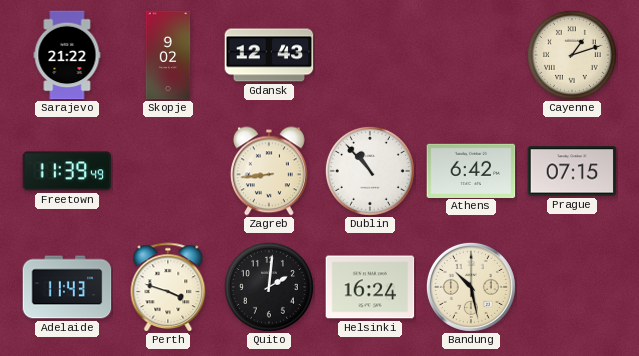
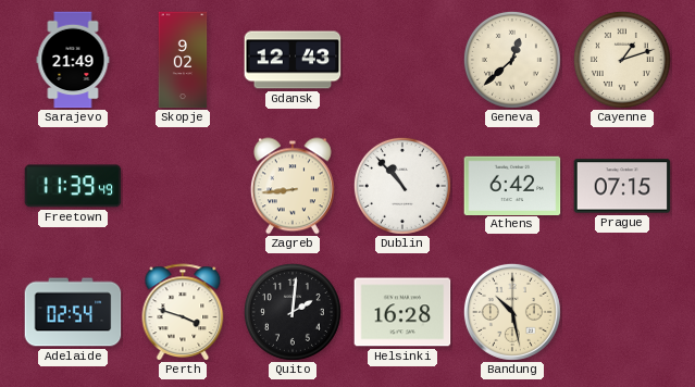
Sarajevo: 21:22 -> 21:49 (73, 60)
Geneva: none -> 12:38 (512, 60)
Adelaide: 11:43 -> 02:54 (73, 312)
Helsinki: 16:24 -> 16:28 (402, 312)
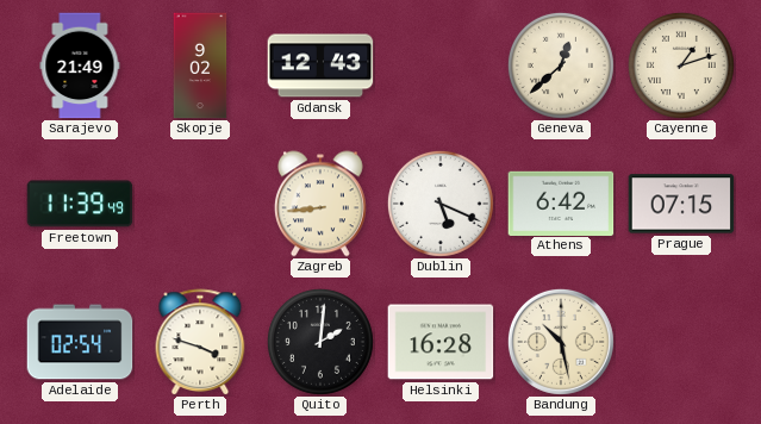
Dublin: 10:53 -> 5:19 (441, 204)
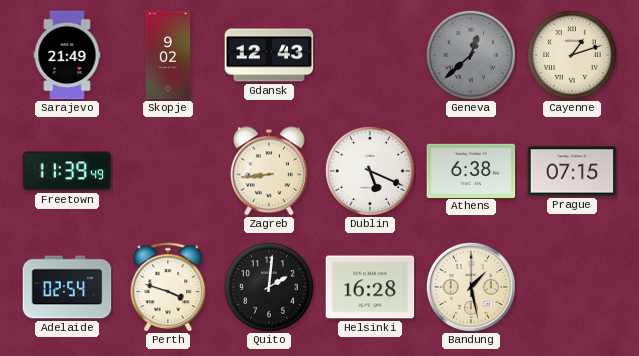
Geneva dial: cream -> grey (471, 55)
Athens: 6:42 -> 6:38 (471, 170)
Bandung: 10:28 -> 1:28 (471, 287)
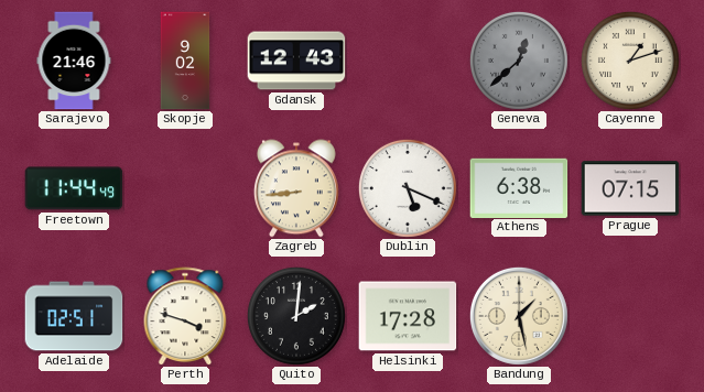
Sarajevo: 21:49 -> 21:46 (74, 61)
Freetown: 11:39 -> 11:44 (74, 188)
Adelaide: 02:54 -> 02:51 (74, 316)
Helsinki: 16:28 -> 17:28 (408, 316)
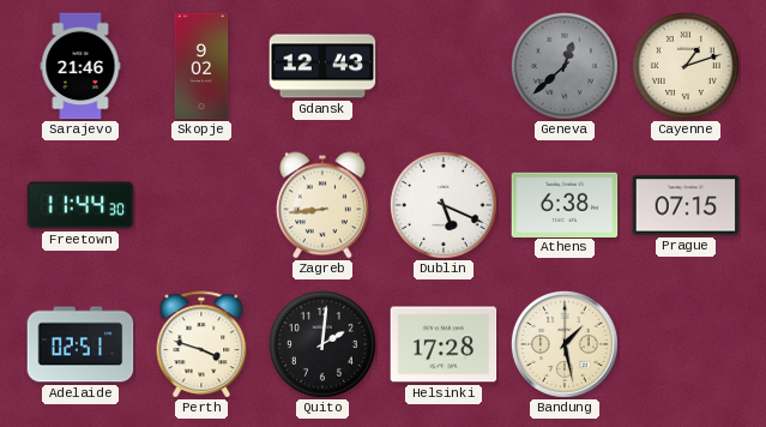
Freetown: 11:44:49 -> 11:44:30 (80, 205)
